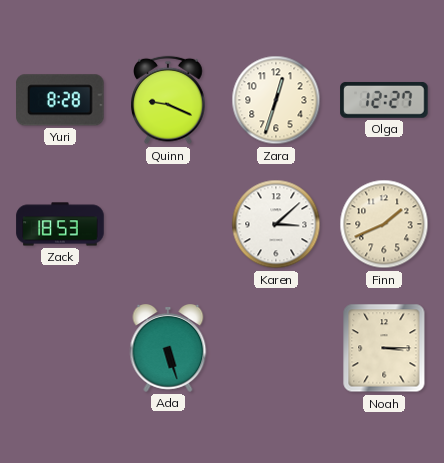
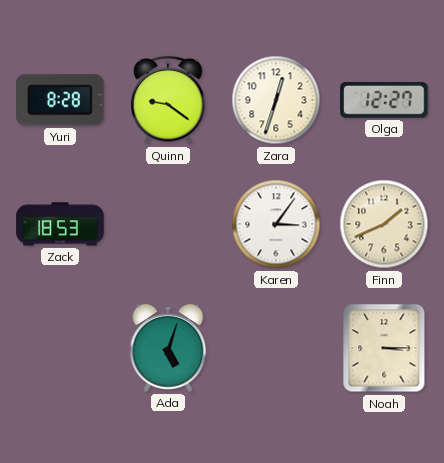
Quinn: 9:19 -> 9:21 (169, 100)
Karen: 3:08 -> 3:06 (276, 224)
Ada: 5:27 -> 5:03 (168, 349)
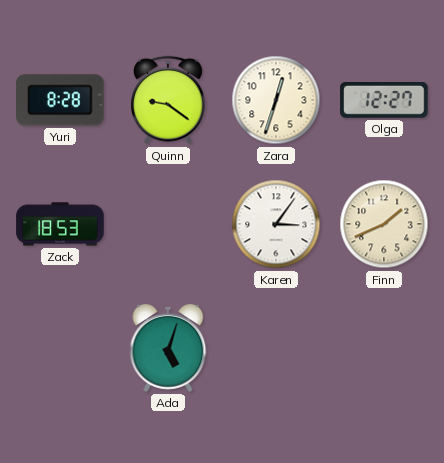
Noah: 3:15 -> none (384, 348)
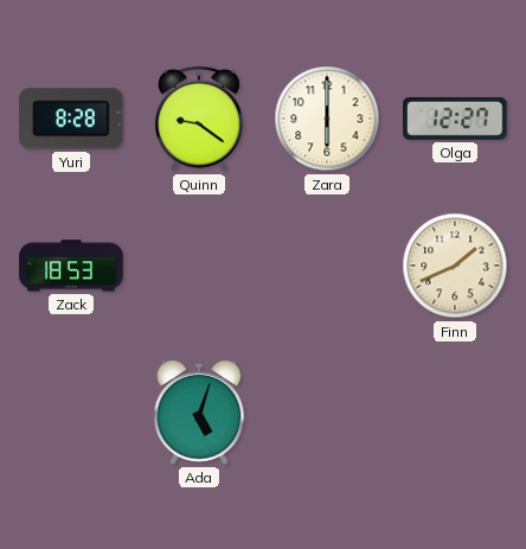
Zara: 12:33 -> 6:00 (327, 119)
Karen: 3:06 -> none (276, 224)
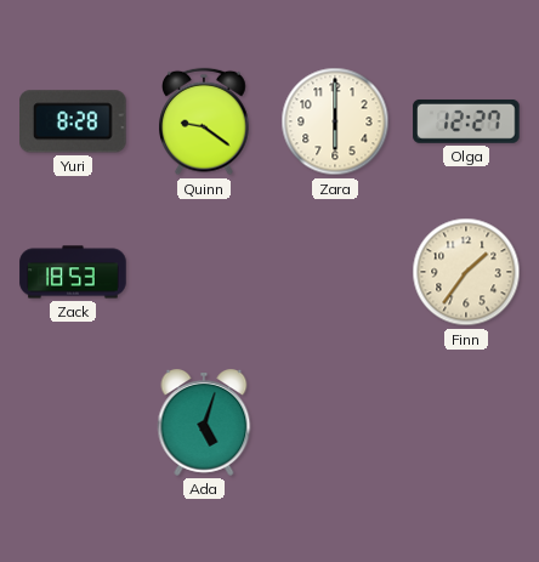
Finn: 1:41 -> 1:36 (466, 272)
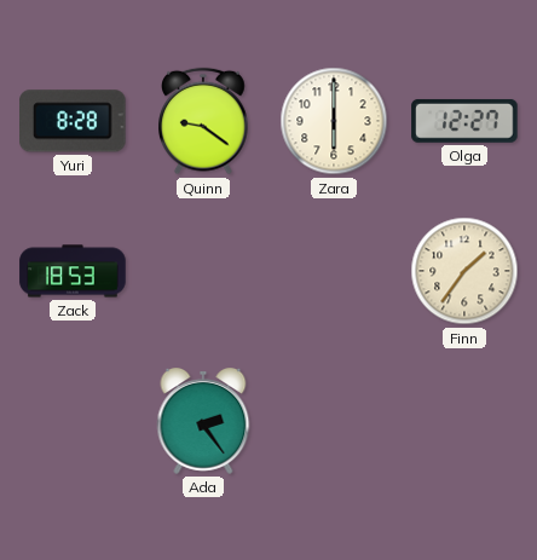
Ada: 5:03 -> 2:24 (203, 422)
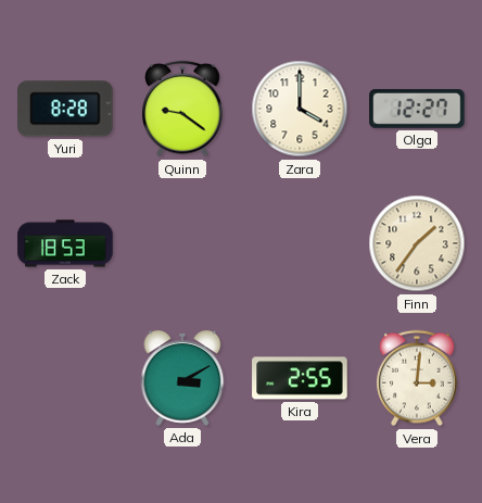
Zara: 6:00 -> 4:00 (300, 109)
Ada: 2:24 -> 3:10 (182, 379)
Kira: none -> 2:55 (300, 378)
Vera: none -> 3:01 (418, 378)
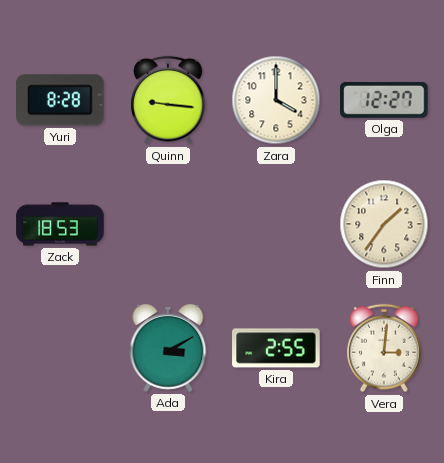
Quinn: 9:21 -> 9:16 (169, 100)
